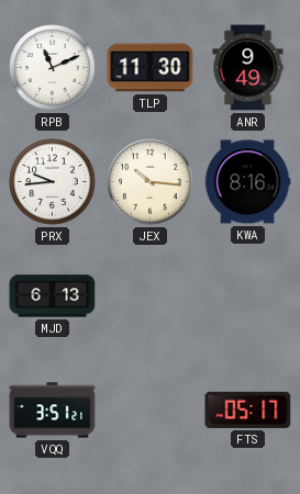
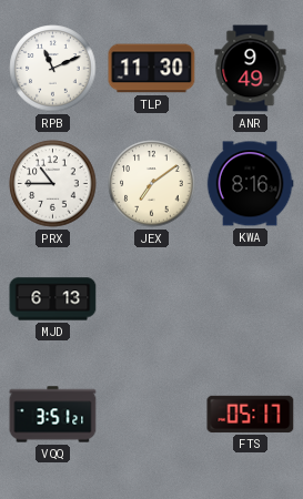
PRX: 9:44 -> 10:45 (53, 184)
JEX: 10:16 -> 7:09 (152, 184)
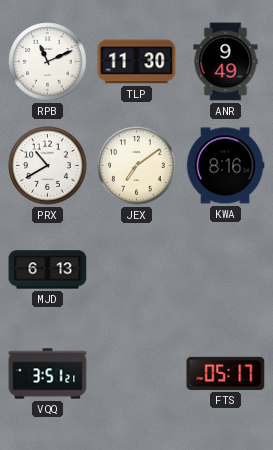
PRX: 10:45 -> 10:40 (48, 166)
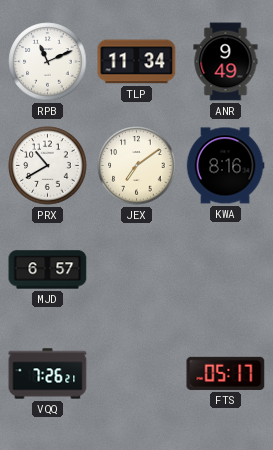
TLP: 11:30 -> 11:34 (137, 62)
MJD: 6:13 -> 6:57 (48, 270)
VQQ: 3:51 -> 7:26 (48, 374)
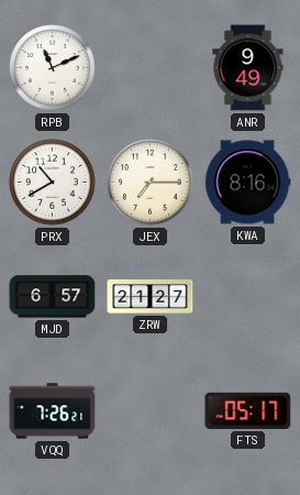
TLP: 11:34 -> none (137, 62)
JEX: 7:09 -> 7:15 (151, 183)
ZRW: none -> 21:27 (151, 297)
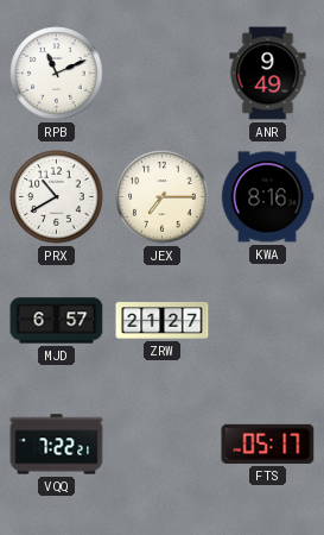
VQQ: 7:26 -> 7:22 (57, 445)
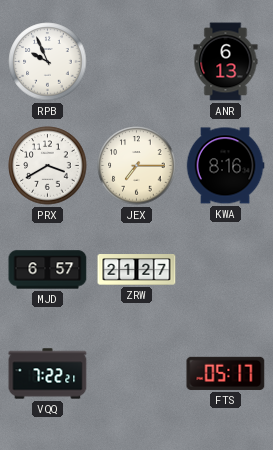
RPB: 11:11 -> 9:56 (48, 62)
ANR: 9:49 -> 6:13 (226, 62)
PRX: 10:40 -> 3:40 (48, 166)
